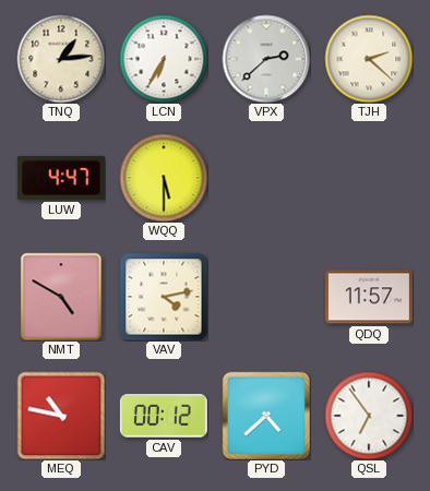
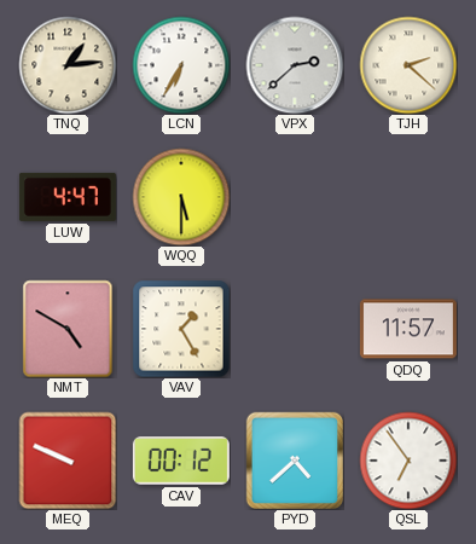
VAV: 4:13 -> 1:25 (181, 329)
MEQ: 10:47 -> 9:49 (68, 461)
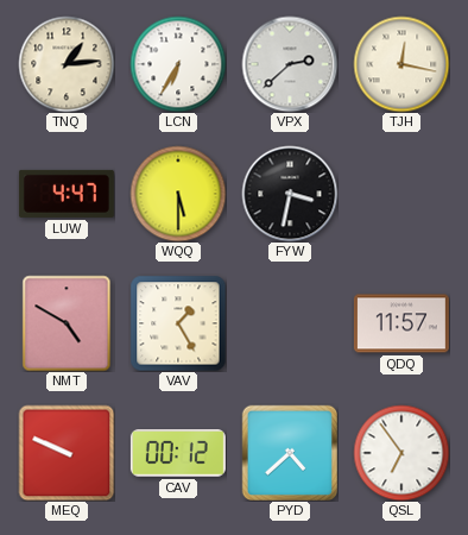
TJH: 2:22 -> 12:17 (401, 64)
FYW: none -> 3:32 (290, 194)
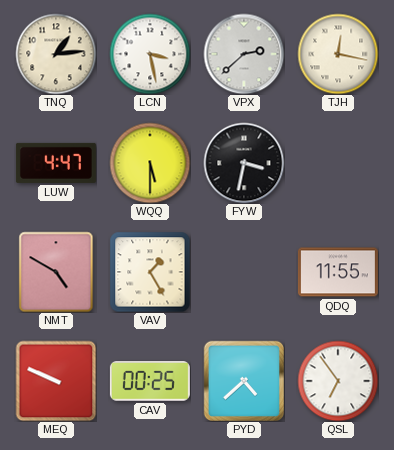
LCN: 6:35 -> 3:28 (150, 54)
QDQ: 11:57 -> 11:55 (338, 272)
CAV: 00:12 -> 00:25 (150, 381)
